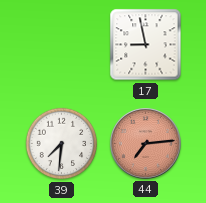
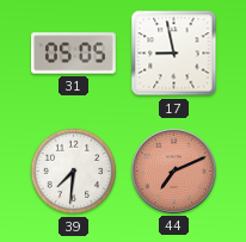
31: none -> 05:05 (74, 54)
44: 7:14 -> 7:11 (174, 172)
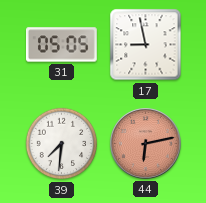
44: 7:11 -> 6:13 (146, 144)
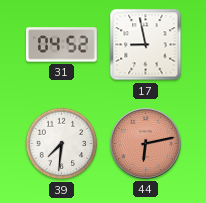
31: 05:05 -> 04:52 (62, 45)
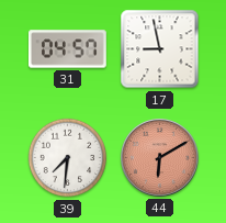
31: 04:52 -> 04:57 (68, 49)
44: 6:13 -> 6:10 (160, 158)
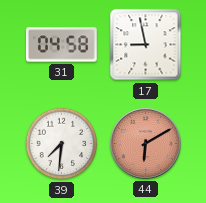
31: 04:57 -> 04:58 (62, 45)
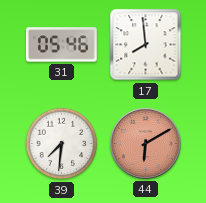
31: 04:58 -> 05:46 (62, 45)
17: 8:58 -> 7:59 (146, 45)
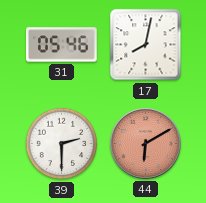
17: 7:59 -> 8:02 (146, 45)
39: 7:31 -> 2:30 (62, 144)
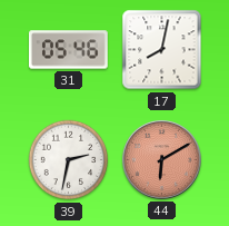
39: 2:30 -> 2:32 (69, 160)
